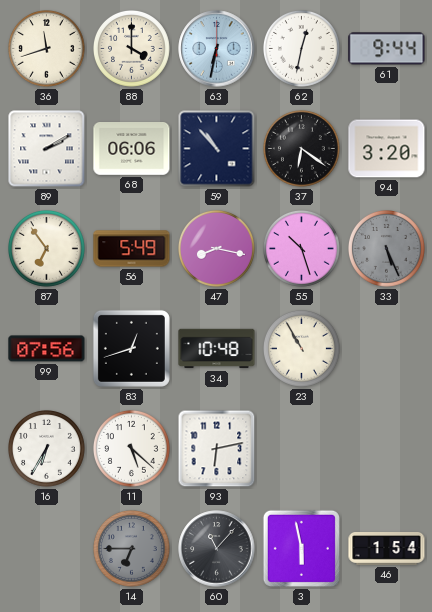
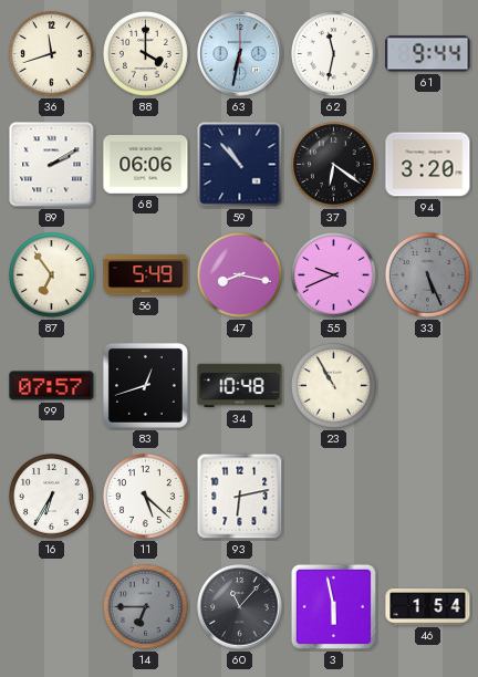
62: 12:32 -> 11:32 (334, 54)
55: 10:27 -> 9:41 (334, 275)
99: 07:56 -> 07:57 (52, 386)
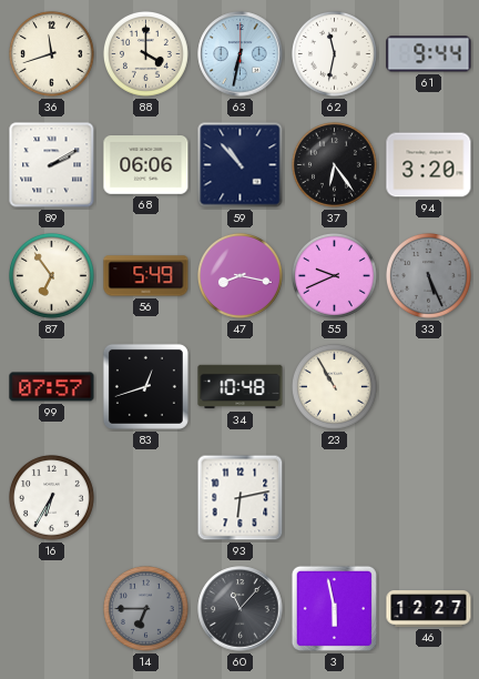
37: 6:21 -> 6:24 (335, 165)
11: 5:22 -> none (146, 497)
46: 1:54 -> 12:27 (429, 609)
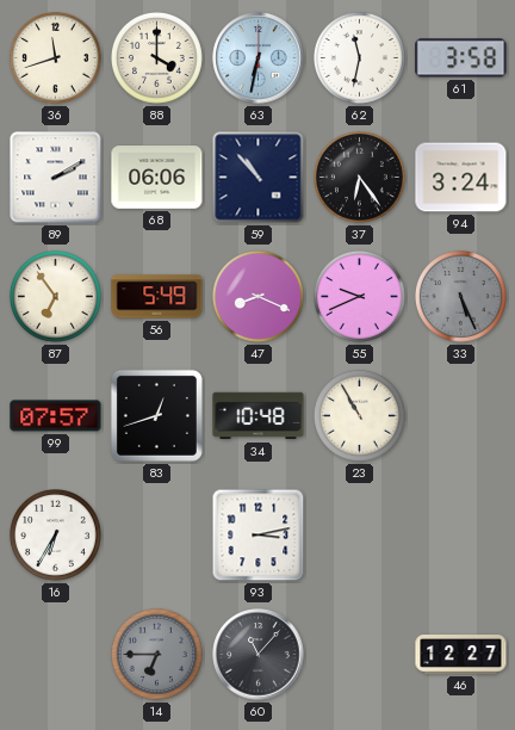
61: 9:44 -> 3:58 (461, 58)
94: 3:20 -> 3:24 (461, 178)
47: 8:17 -> 8:19 (259, 297)
93: 6:13 -> 3:13 (259, 536)
3: 5:58 -> none (334, 608)
